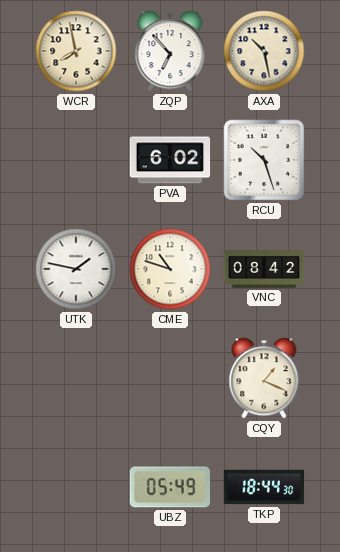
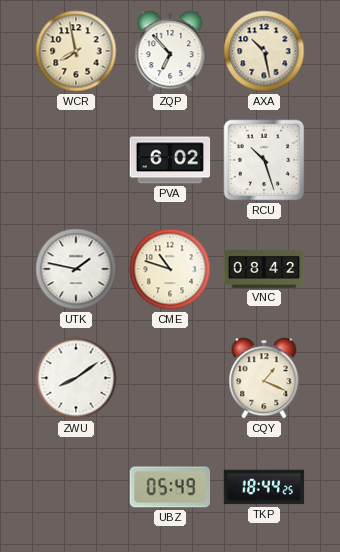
ZWU: none -> 8:09 (76, 378)
TKP: 18:44:30 -> 18:44:25 (264, 487)
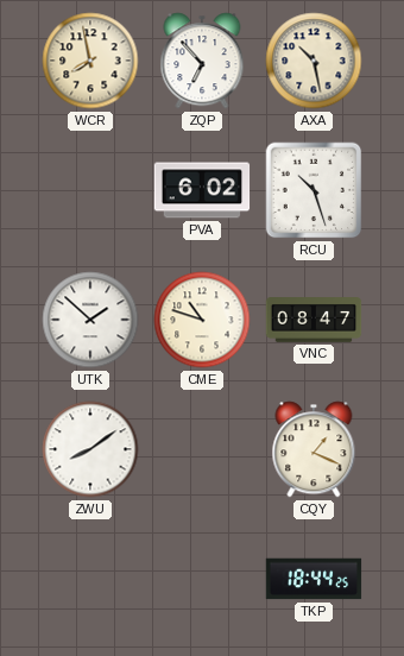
UTK: 1:47 -> 1:52 (90, 320)
VNC: 08:42 -> 08:47 (314, 321)
UBZ: 05:49 -> none (169, 487)
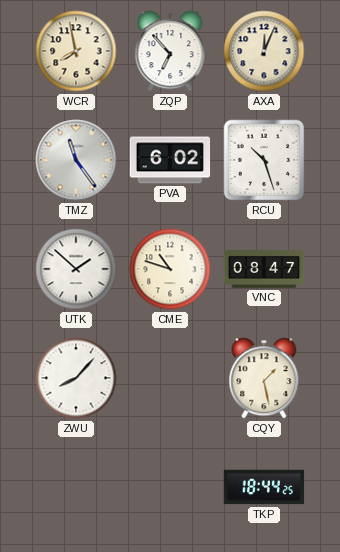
AXA: 10:28 -> 12:04 (264, 51)
TMZ: none -> 11:24 (76, 160)
ZWU: 8:09 -> 8:07 (76, 378)
CQY: 1:19 -> 1:28 (264, 378)
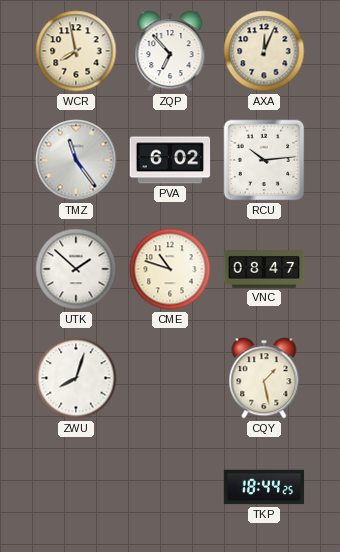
RCU: 10:27 -> 10:14 (264, 160)
ZWU: 8:07 -> 8:03 (76, 378)
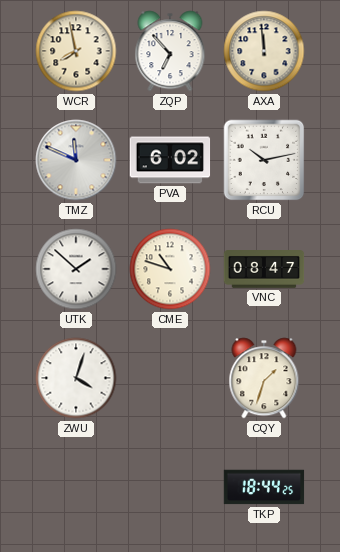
AXA: 12:04 -> 11:59 (264, 51)
TMZ: 11:24 -> 11:49 (76, 160)
RCU: 10:14 -> 10:13 (264, 160)
ZWU: 8:03 -> 4:03 (76, 378)
CQY: 1:28 -> 1:33 (264, 378)
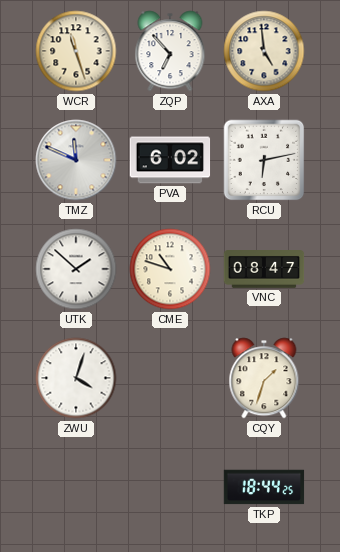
WCR: 7:58 -> 11:27 (76, 51)
AXA: 11:59 -> 4:59 (264, 51)
RCU: 10:13 -> 6:13 (264, 160)
